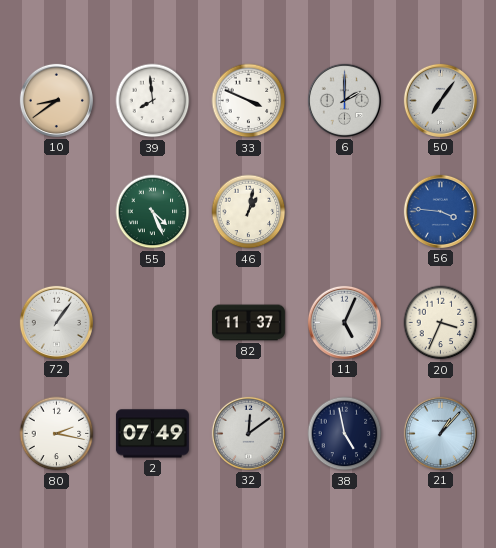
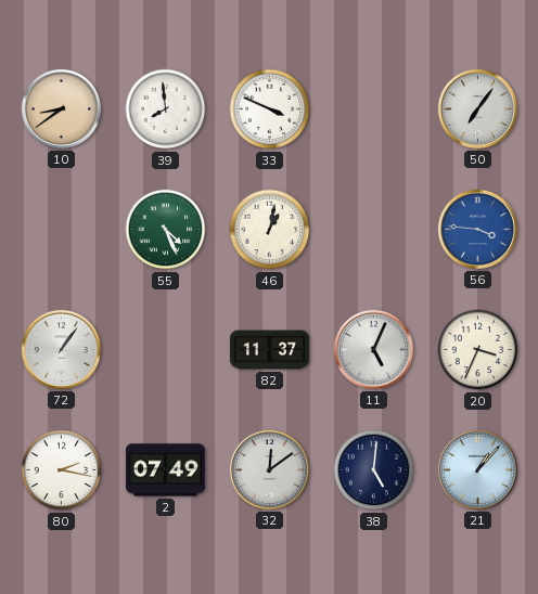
6: 2:00 -> none (344, 100)
38: 4:58 -> 5:01 (374, 470)
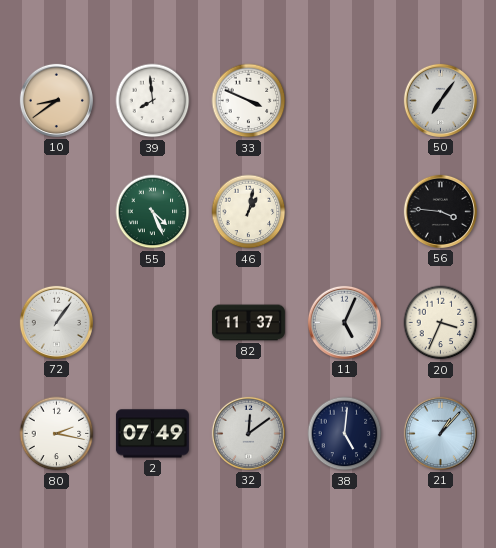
56 dial: blue -> black (440, 211)
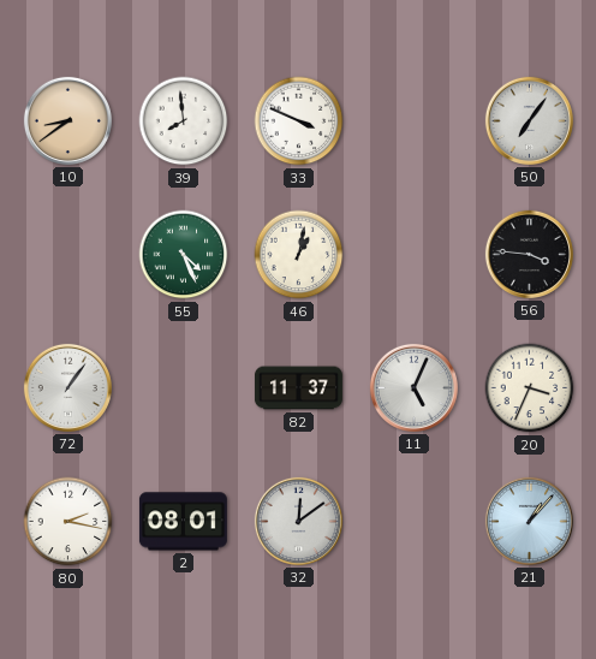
2: 07:49 -> 08:01 (183, 522)
38: 5:01 -> none (345, 434)
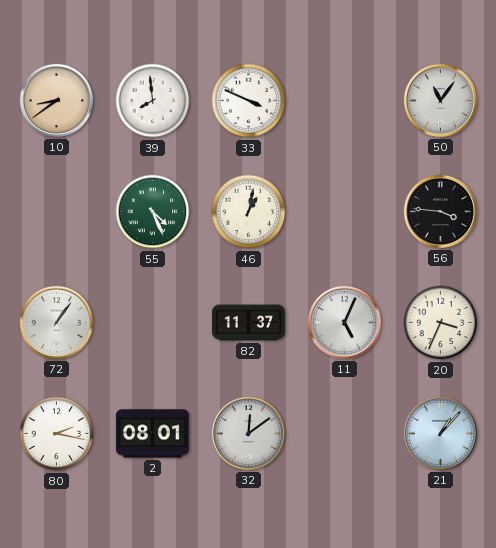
50: 7:06 -> 11:06 (440, 100)
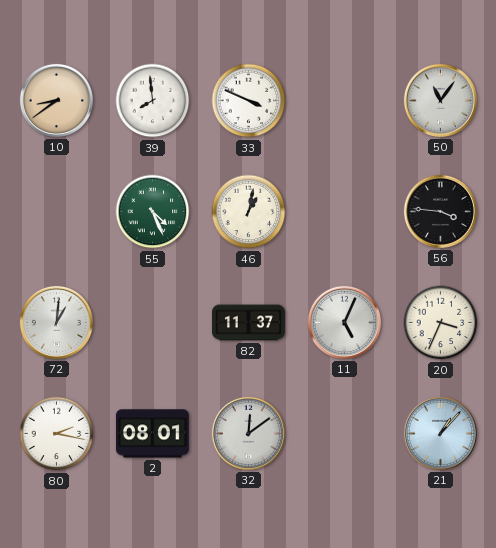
72: 1:06 -> 1:01 (56, 322)
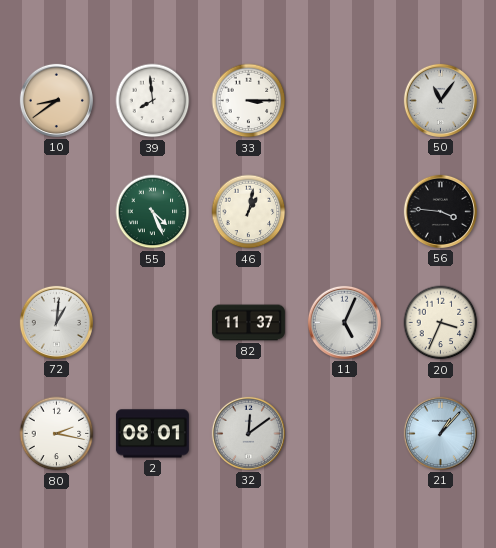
33: 3:49 -> 3:15 (249, 101)
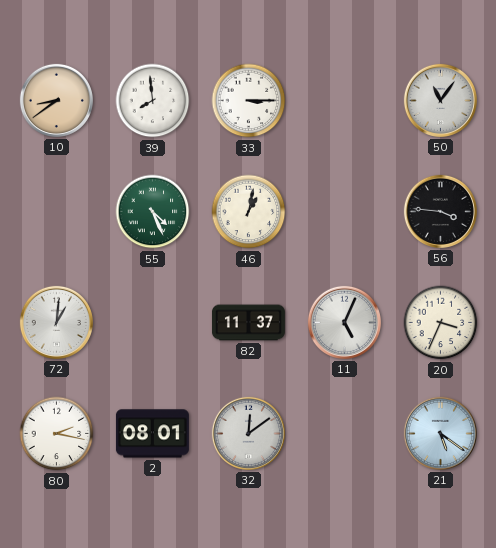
21: 1:07 -> 5:21 (440, 433)
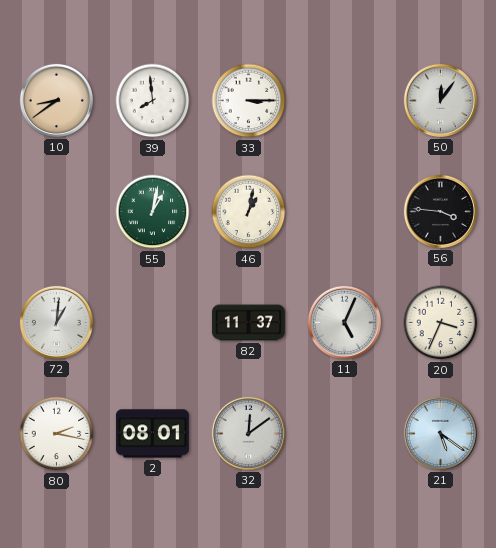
50: 11:06 -> 12:06 (440, 100)
55: 4:26 -> 1:02 (153, 212)
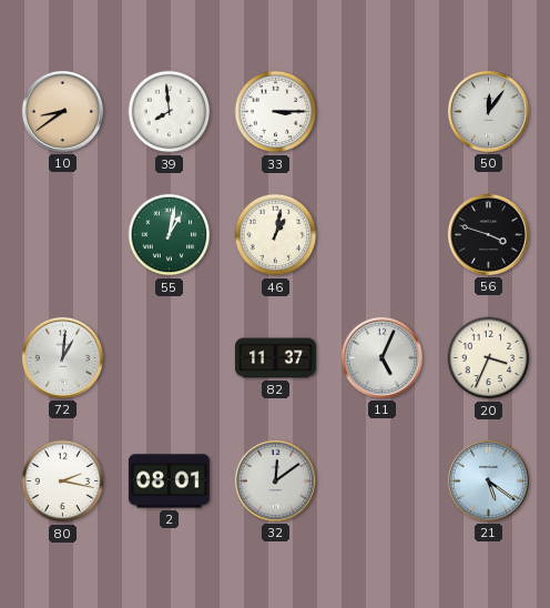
56: 3:46 -> 3:48 (488, 234)
